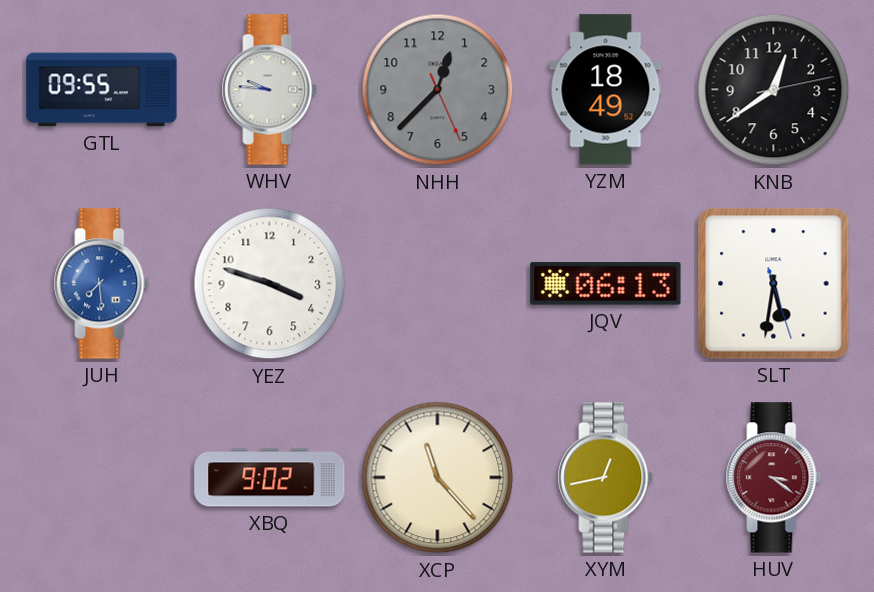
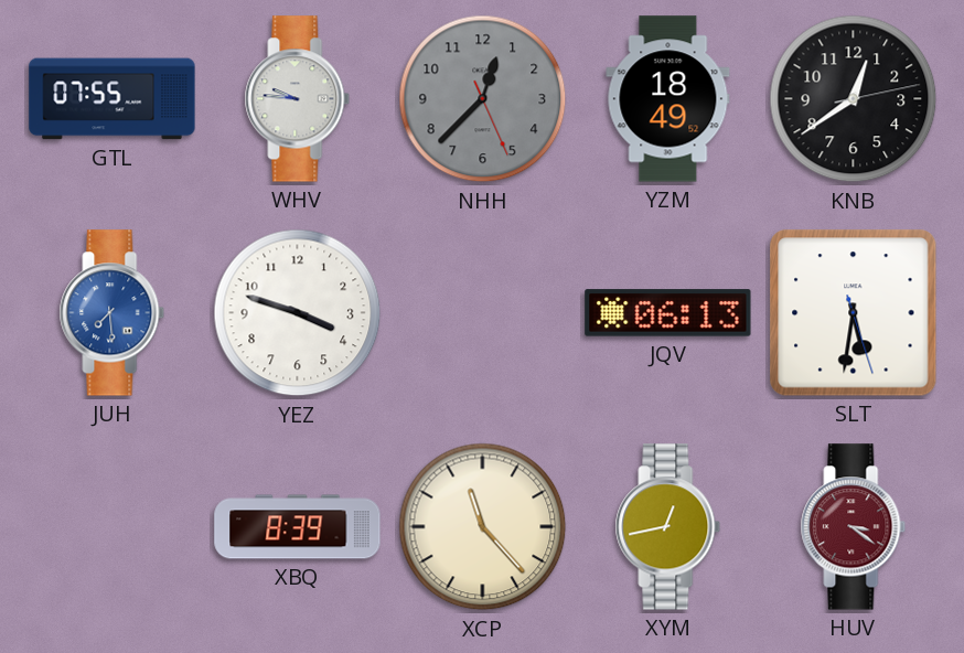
GTL: 09:55 -> 07:55 (113, 99)
XBQ: 9:02 -> 8:39 (298, 527)
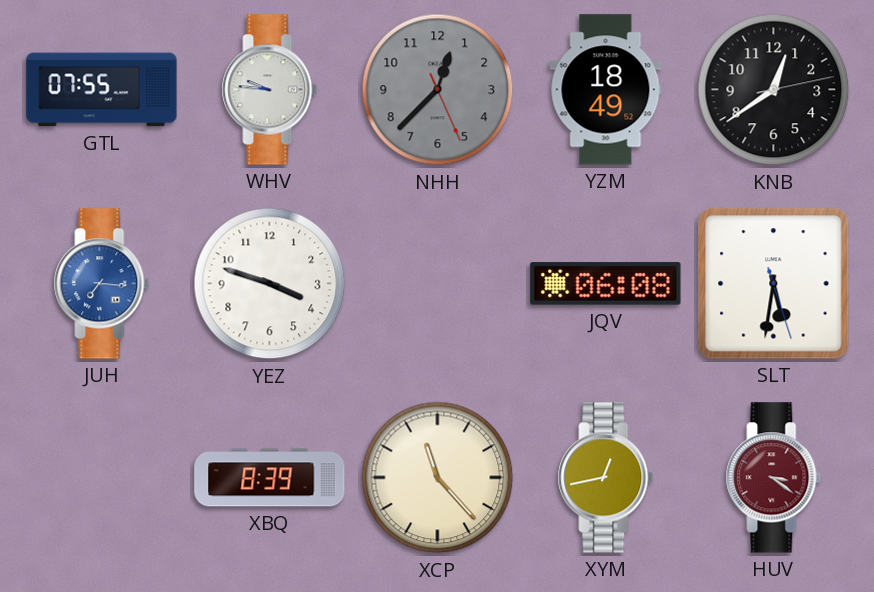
JUH: 7:29 -> 7:16 (102, 284)
JQV: 06:13 -> 06:08 (606, 284)
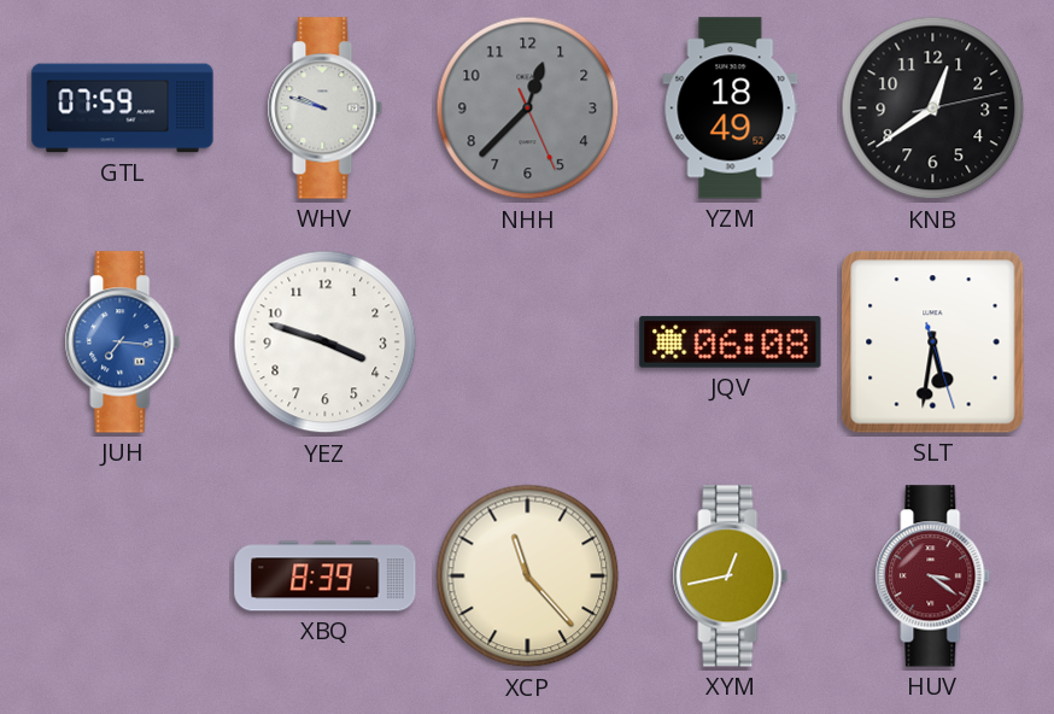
GTL: 07:55 -> 07:59 (123, 109)
WHV: 9:46 -> 9:48 (326, 109)
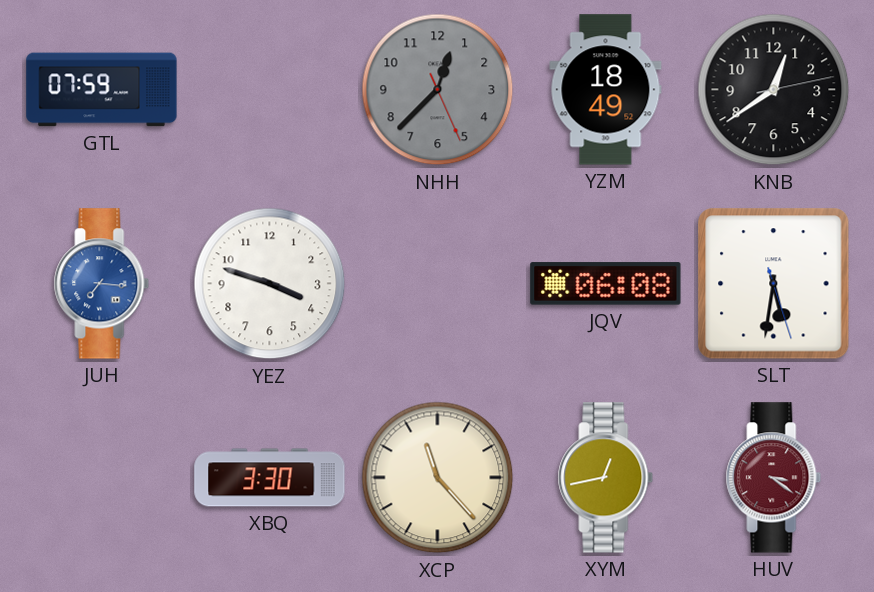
WHV: 9:48 -> none (326, 109)
XBQ: 8:39 -> 3:30 (270, 478)
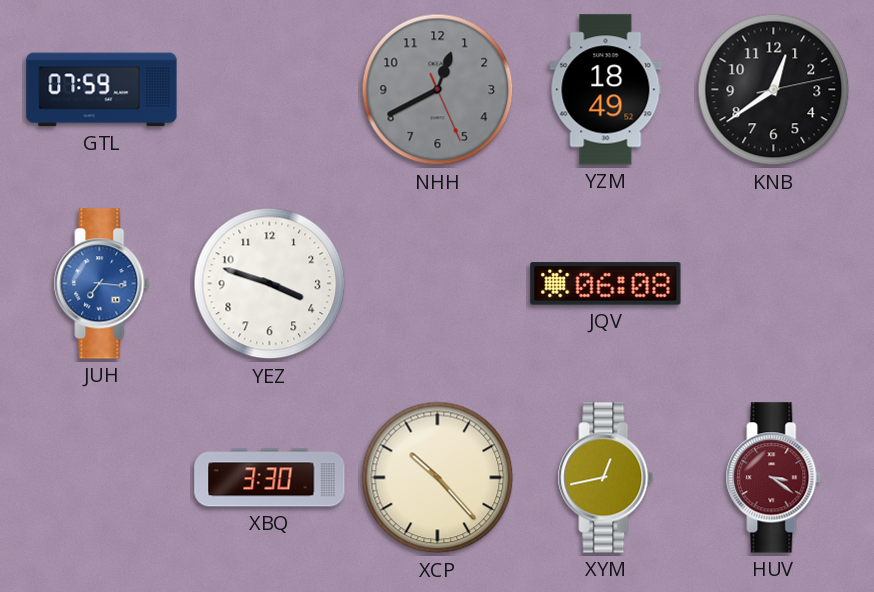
NHH: 12:37 -> 12:40 (438, 90)
SLT: 5:31 -> none (774, 284)
XCP: 11:23 -> 10:23 (438, 478)
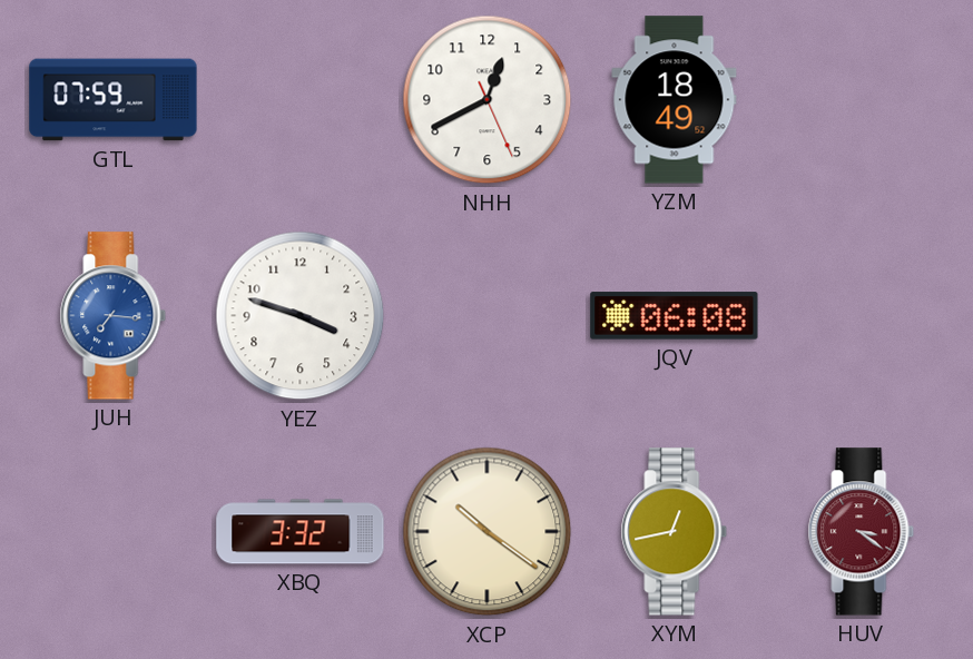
NHH dial: grey -> white (488, 100)
KNB: 12:39 -> none (774, 90)
XBQ: 3:30 -> 3:32 (301, 532)
XCP: 10:23 -> 10:21 (488, 532)
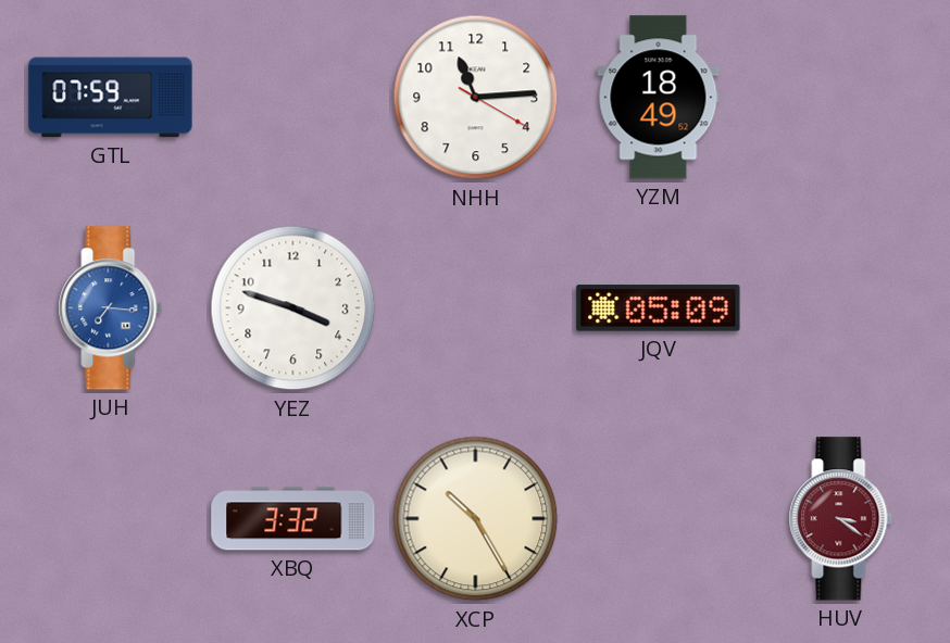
NHH: 12:40 -> 11:14 (476, 98)
JQV: 06:08 -> 05:09 (659, 308)
XCP: 10:21 -> 10:25 (476, 519)
XYM: 12:43 -> none (675, 532)
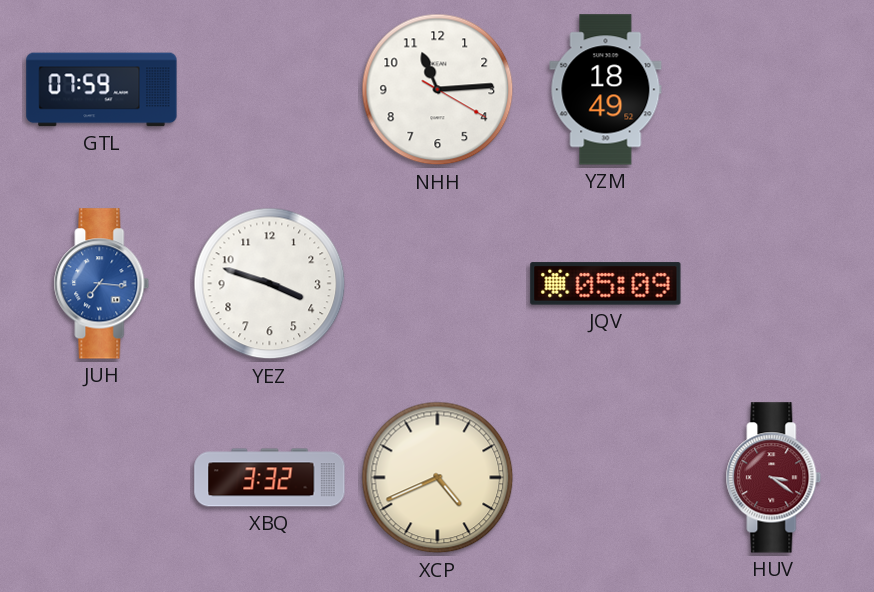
XCP: 10:25 -> 4:41 (438, 478)
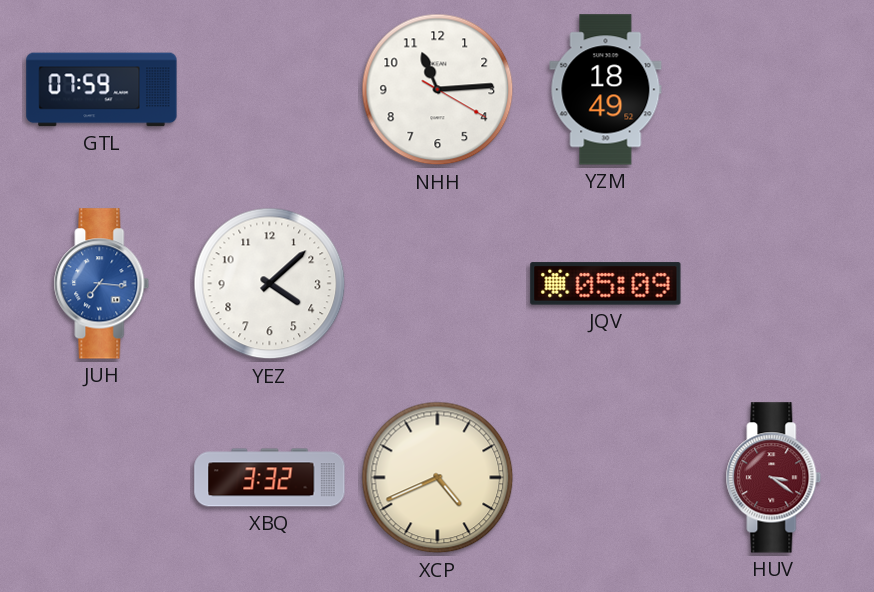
YEZ: 3:48 -> 4:08 (270, 284)
